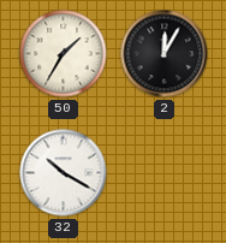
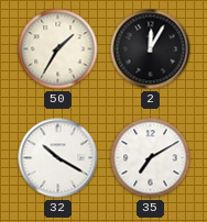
35: none -> 7:10 (151, 158)
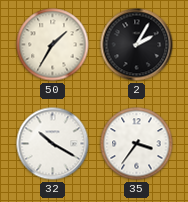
2: 12:05 -> 2:05 (137, 45)
35: 7:10 -> 3:36 (137, 144)
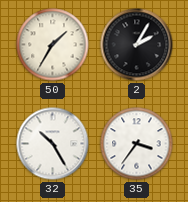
32: 10:20 -> 10:25 (53, 144)
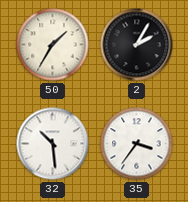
32: 10:25 -> 10:29 (53, 144)
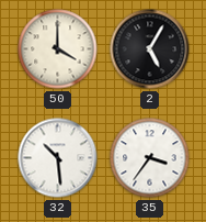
50: 1:35 -> 4:00 (58, 49)
2: 2:05 -> 5:05 (150, 49)
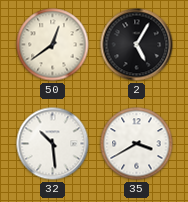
50: 4:00 -> 12:39 (53, 45)
35: 3:36 -> 3:40 (137, 144)
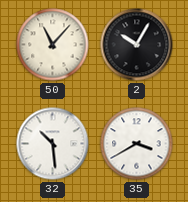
50: 12:39 -> 11:07 (53, 45)
2: 5:05 -> 10:05 (137, 45)
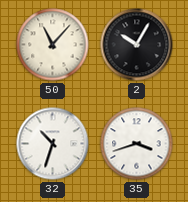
32: 10:29 -> 10:33 (53, 144)
35: 3:40 -> 3:42 (137, 144)
